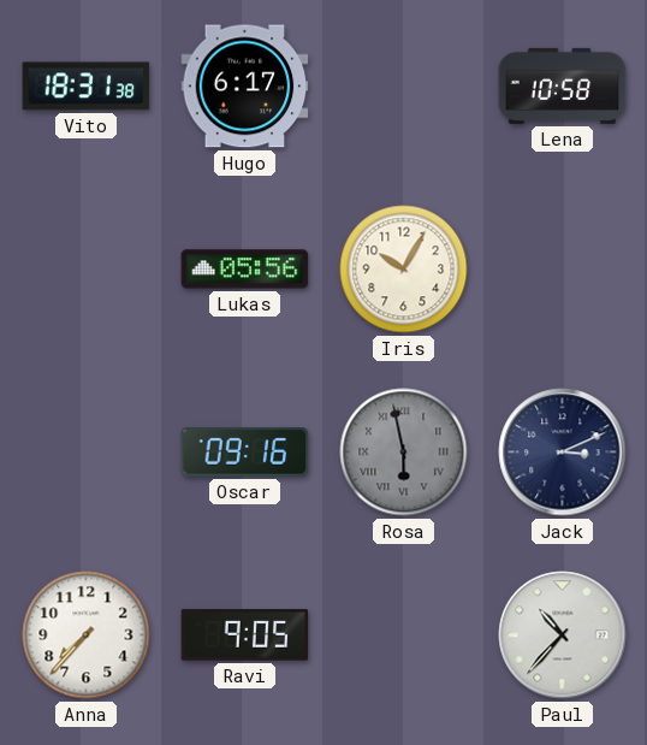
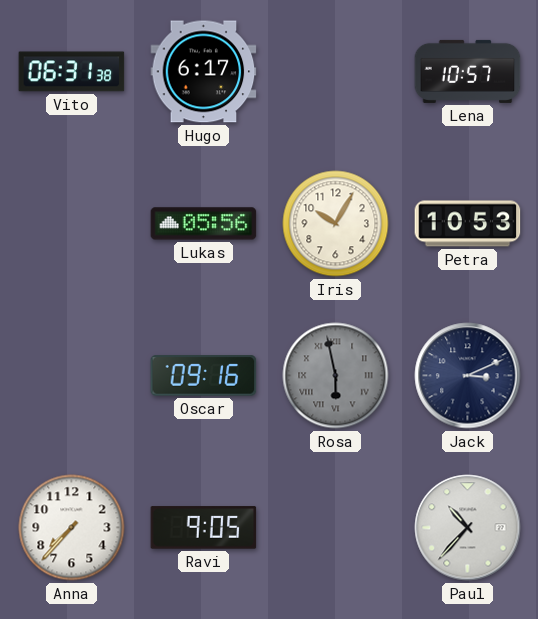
Vito: 18:31 -> 06:31 (72, 72)
Lena: 10:58 -> 10:57 (468, 71)
Petra: none -> 10:53 (468, 224)
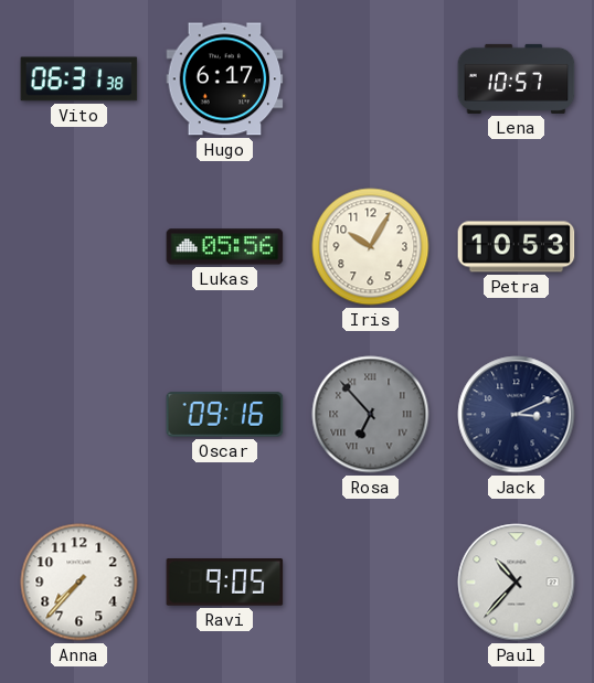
Rosa: 5:58 -> 6:53 (371, 415)
